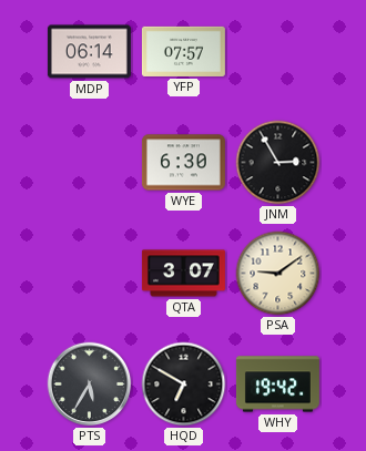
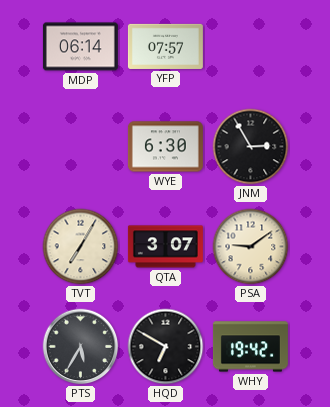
TVT: none -> 7:05 (81, 247)
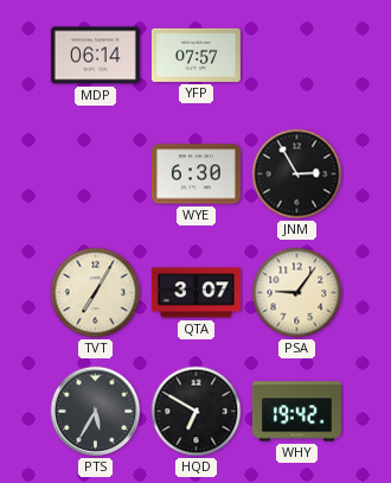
PSA: 9:09 -> 9:06 (297, 293)
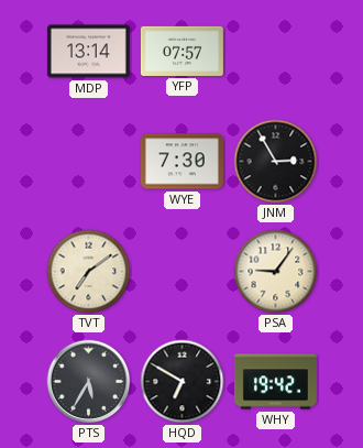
MDP: 06:14 -> 13:14 (88, 52)
WYE: 6:30 -> 7:30 (182, 162)
TVT: 7:05 -> 7:09 (89, 272)
QTA: 3:07 -> none (195, 293)
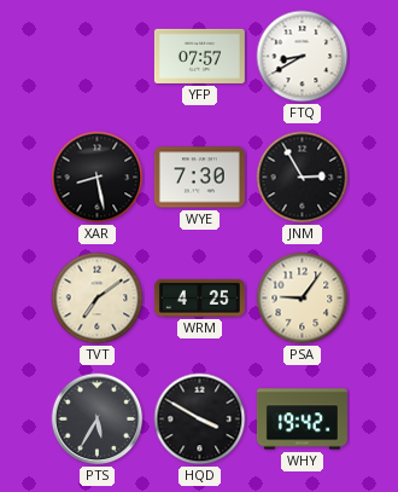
MDP: 13:14 -> none (88, 52)
FTQ: none -> 8:40 (303, 57)
XAR: none -> 8:28 (98, 178)
WRM: none -> 4:25 (199, 297)
HQD: 6:50 -> 3:50 (200, 419)
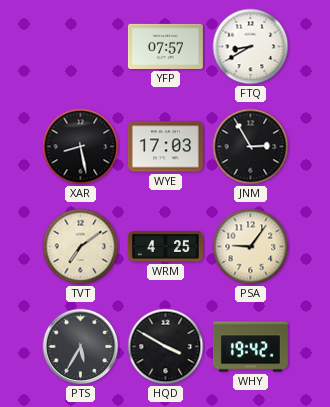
WYE: 7:30 -> 17:03 (165, 147)
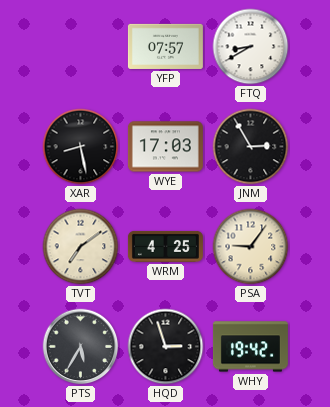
HQD: 3:50 -> 2:57 (166, 347)
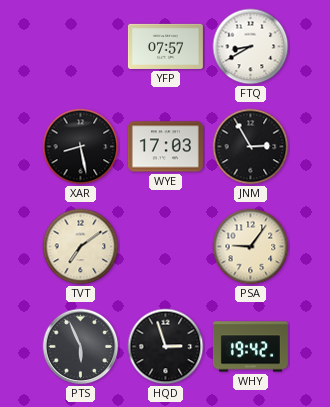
WRM: 4:25 -> none (165, 246)
PTS: 5:35 -> 5:56 (81, 347)
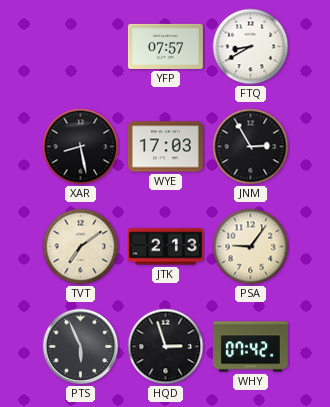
JTK: none -> 2:13 (165, 247)
WHY: 19:42 -> 07:42 (250, 347)
